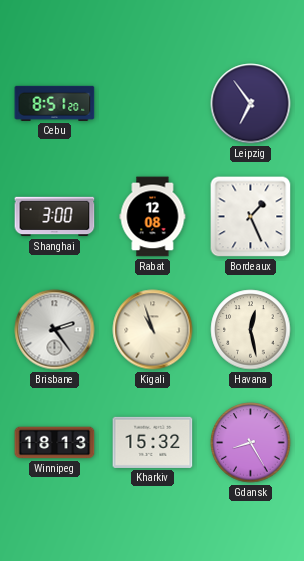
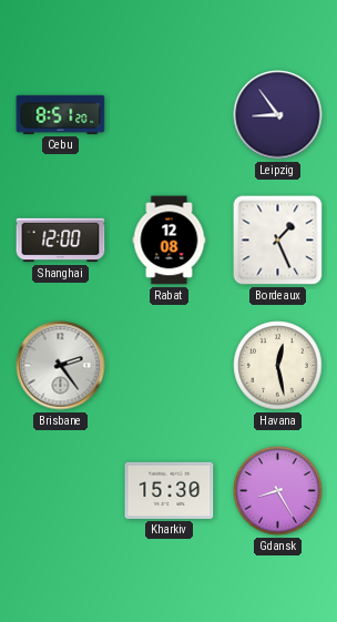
Leipzig: 6:54 -> 8:54 (278, 115)
Shanghai: 3:00 -> 12:00 (61, 241)
Kigali: 10:57 -> none (153, 330)
Winnipeg: 18:13 -> none (55, 443)
Kharkiv: 15:32 -> 15:30 (170, 490)
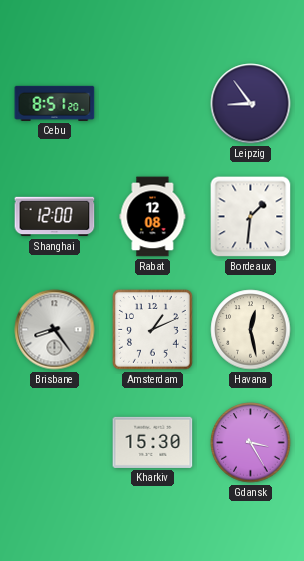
Bordeaux: 1:26 -> 1:31 (251, 217)
Brisbane: 2:24 -> 8:24 (55, 330)
Amsterdam: none -> 1:11 (153, 330)
Gdansk: 8:25 -> 3:25 (251, 443)
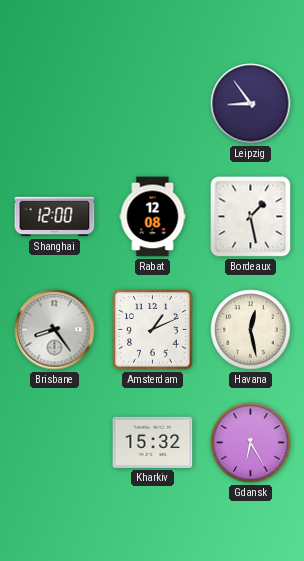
Cebu: 8:51 -> none (55, 103)
Bordeaux: 1:31 -> 1:28 (251, 217)
Kharkiv: 15:30 -> 15:32 (153, 442)
Gdansk: 3:25 -> 6:25 (251, 443)
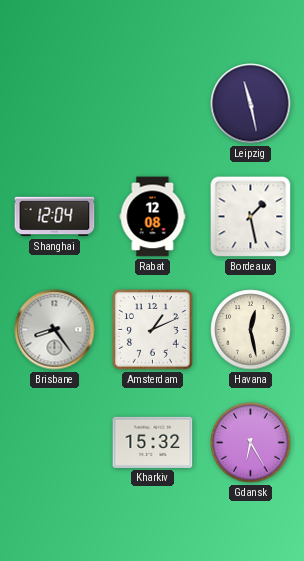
Leipzig: 8:54 -> 11:28 (251, 104)
Shanghai: 12:00 -> 12:04 (55, 217)
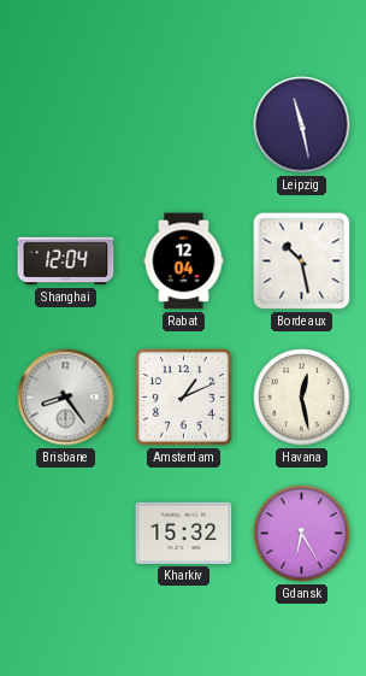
Rabat: 12:08 -> 12:04 (184, 261)
Bordeaux: 1:28 -> 10:28 (302, 261)
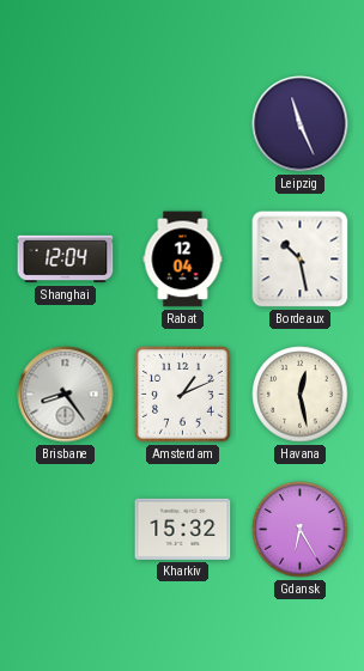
Leipzig: 11:28 -> 11:26 (301, 124)
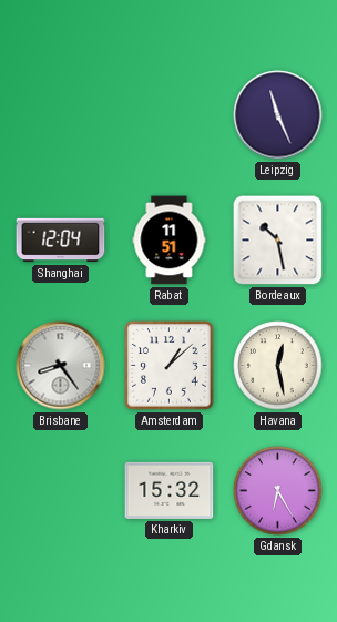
Rabat: 12:04 -> 11:51 (170, 241)
Amsterdam: 1:11 -> 1:08 (170, 366)
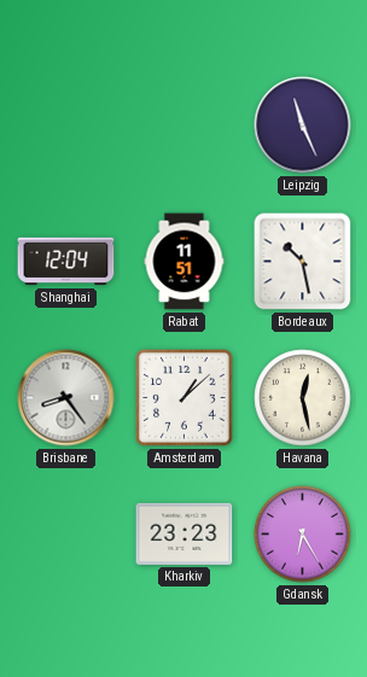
Kharkiv: 15:32 -> 23:23 (185, 533)
